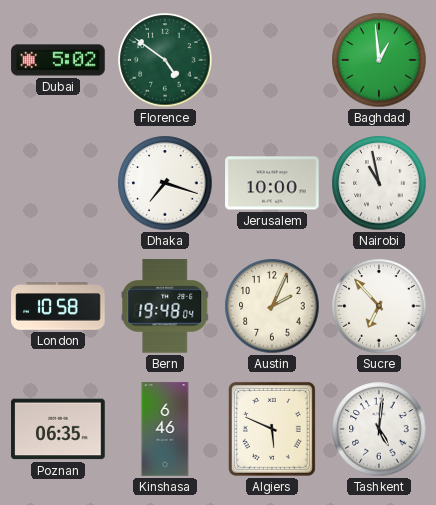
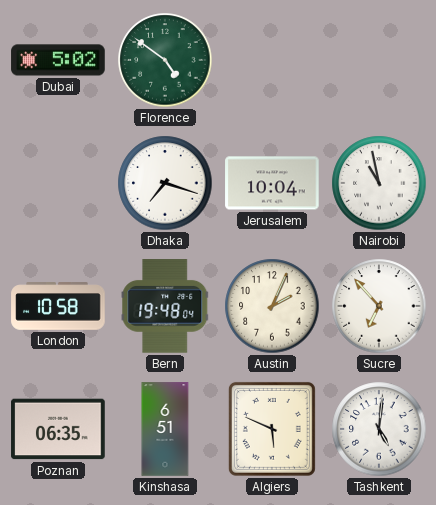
Baghdad: 12:59 -> none (379, 60)
Jerusalem: 10:00 -> 10:04 (272, 183)
Kinshasa: 6:46 -> 6:51 (165, 429)
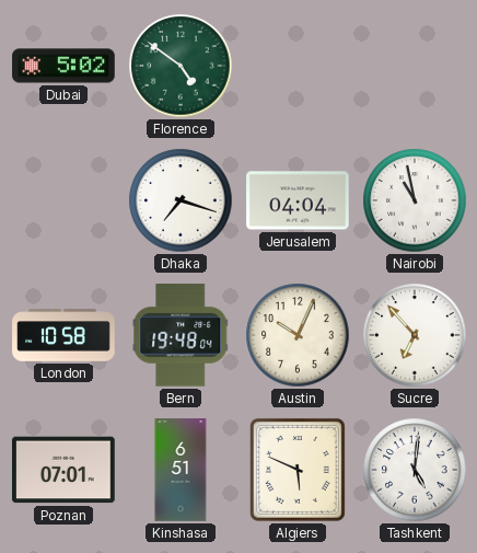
Jerusalem: 10:04 -> 04:04 (298, 200)
Austin: 2:04 -> 10:04 (298, 335)
Poznan: 06:35 -> 07:01 (63, 470)
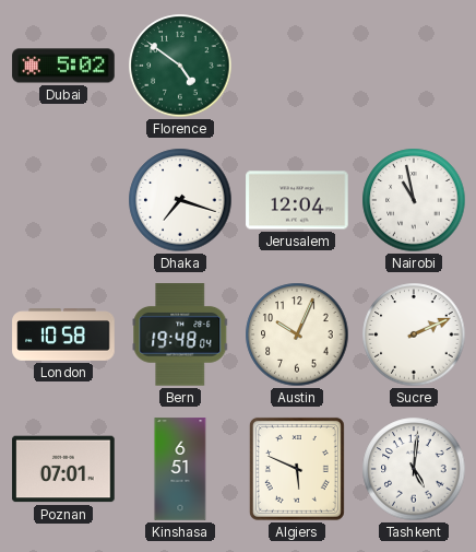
Jerusalem: 04:04 -> 12:04 (297, 200)
Sucre: 6:53 -> 2:11 (414, 334)
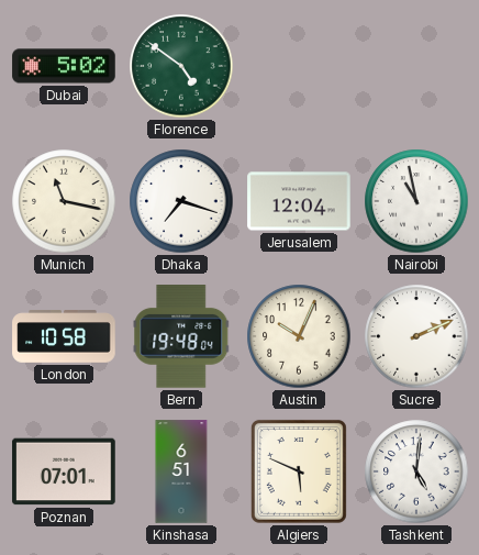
Munich: none -> 11:17 (64, 201)
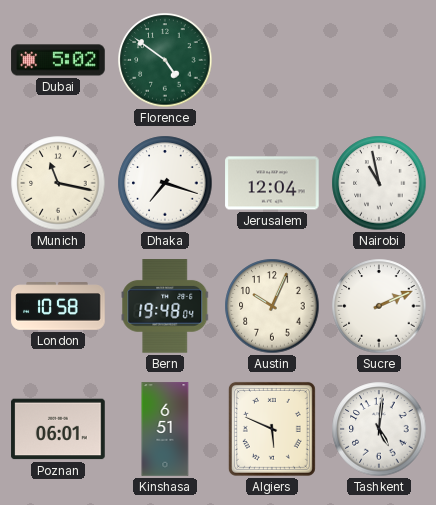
Poznan: 07:01 -> 06:01 (58, 429)
